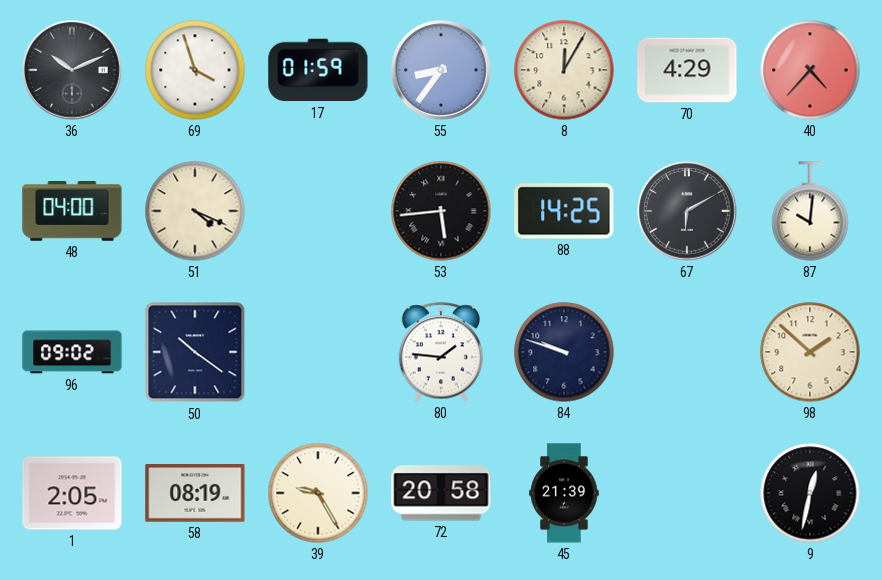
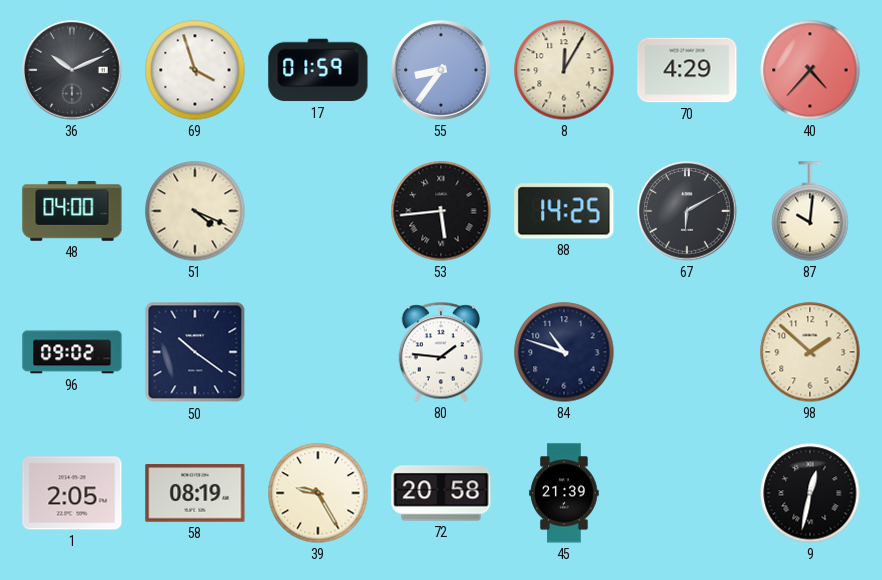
84: 9:48 -> 10:48 (564, 352)
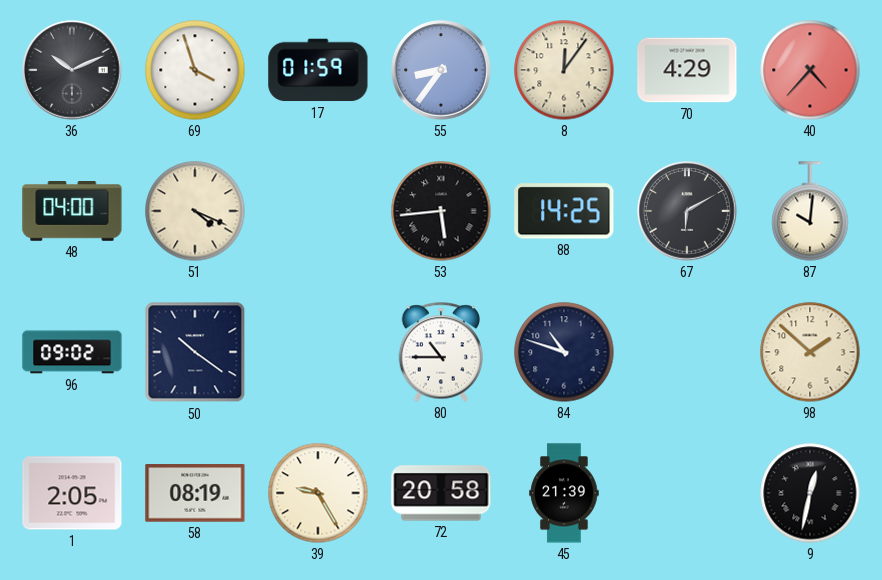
8: 12:05 -> 12:06 (564, 70)
80: 1:46 -> 10:45 (441, 352)
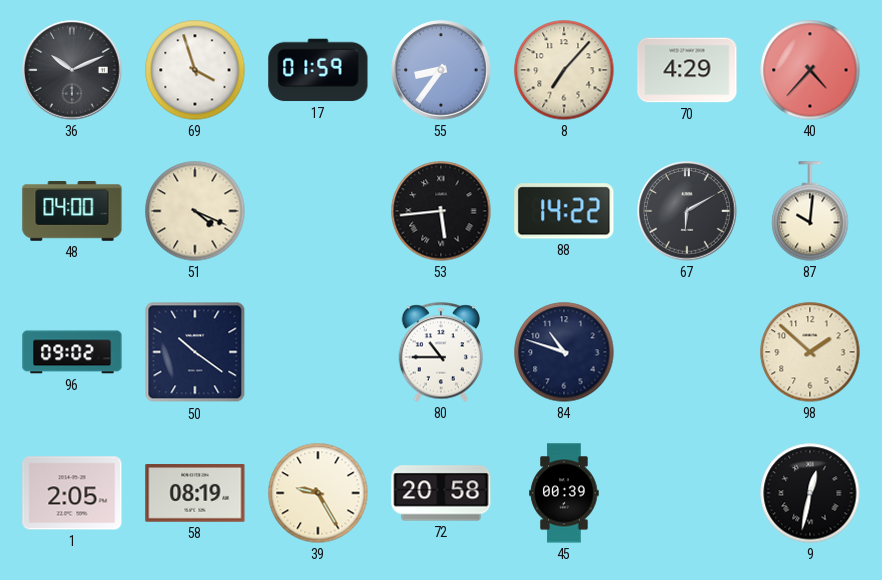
8: 12:06 -> 7:07 (564, 70)
88: 14:25 -> 14:22 (564, 211)
45: 21:39 -> 00:39 (564, 493)
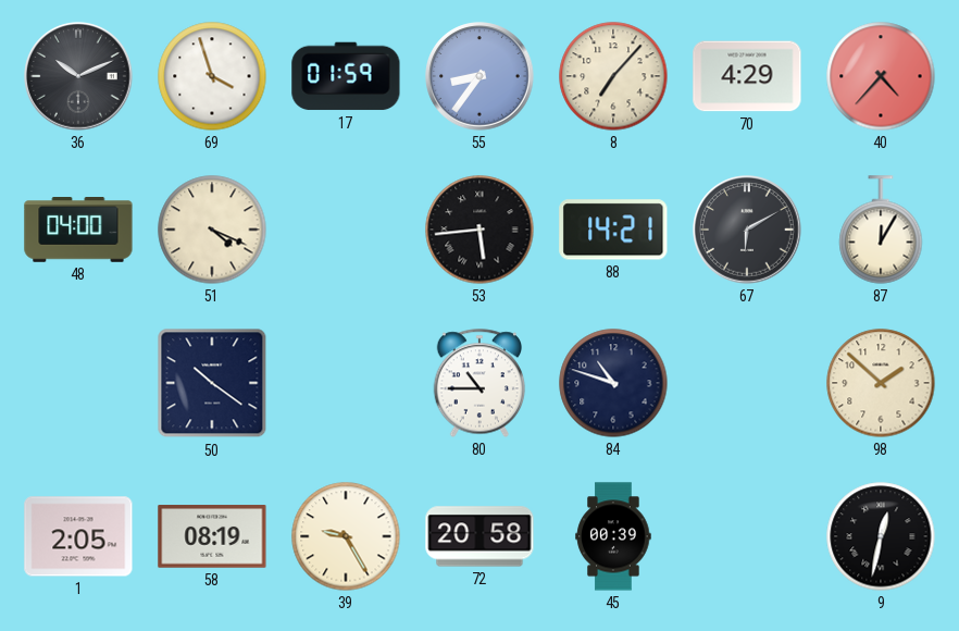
88: 14:22 -> 14:21 (613, 230)
87: 10:01 -> 12:05 (881, 230)
96: 09:02 -> none (72, 352)
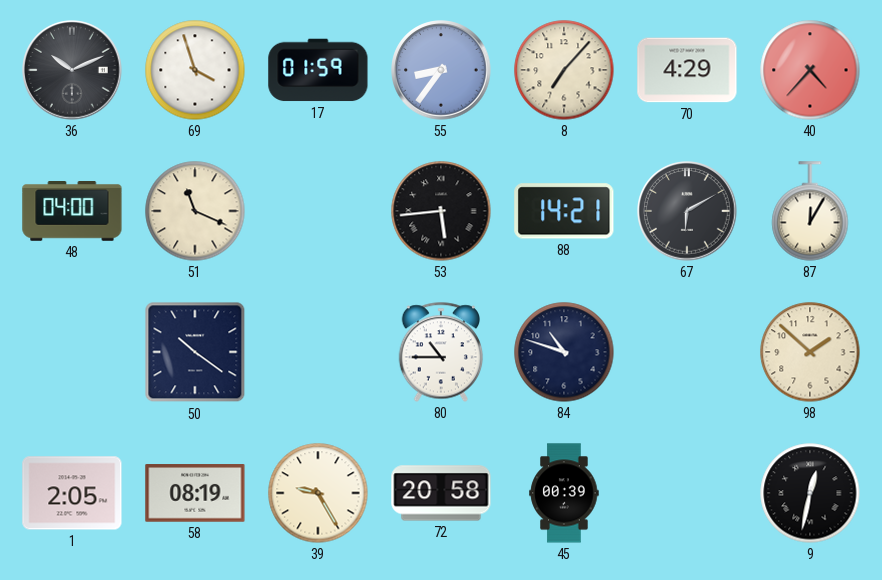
51: 4:19 -> 11:19 (195, 211)
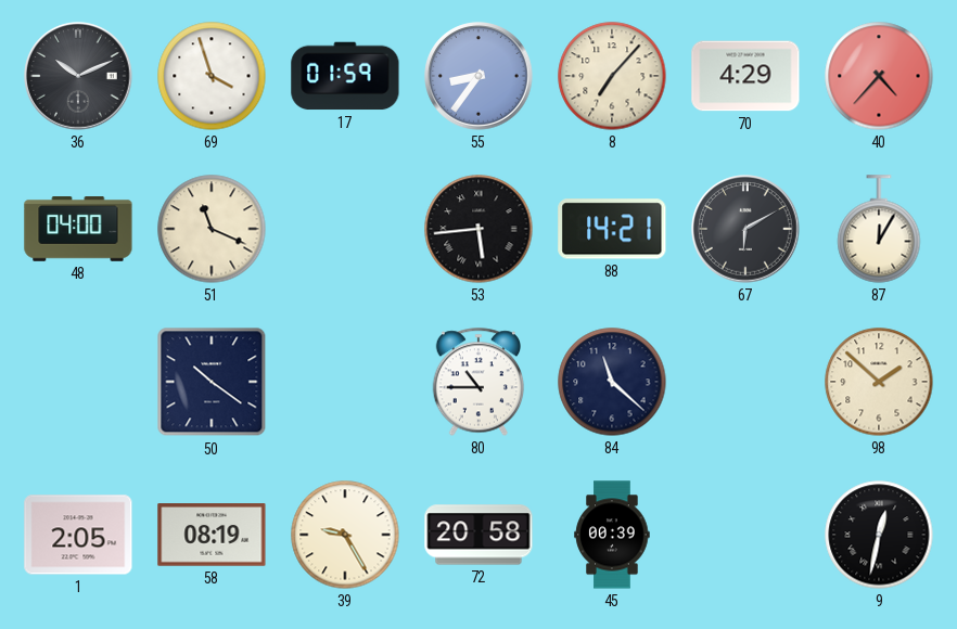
84: 10:48 -> 11:22 (612, 382)
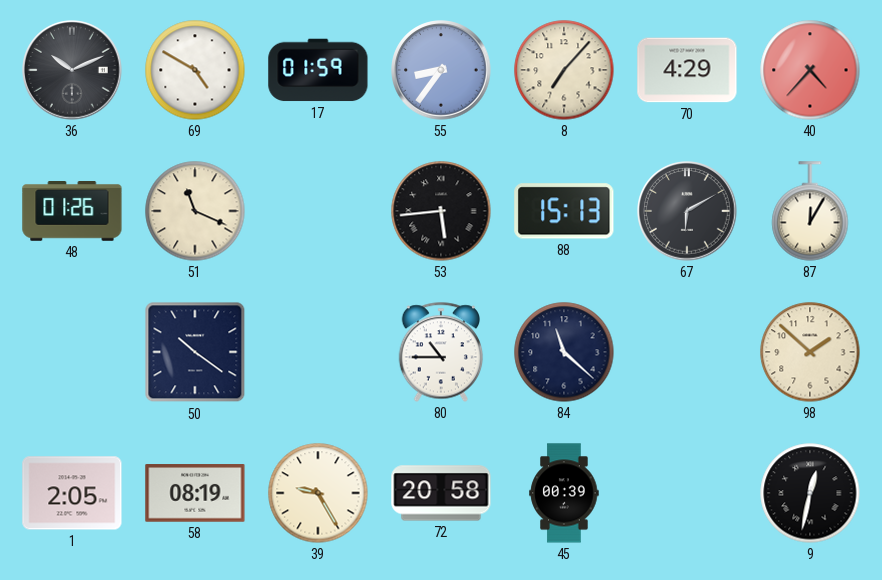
69: 3:57 -> 4:50 (195, 70)
48: 04:00 -> 01:26 (72, 212)
88: 14:21 -> 15:13 (564, 211)
